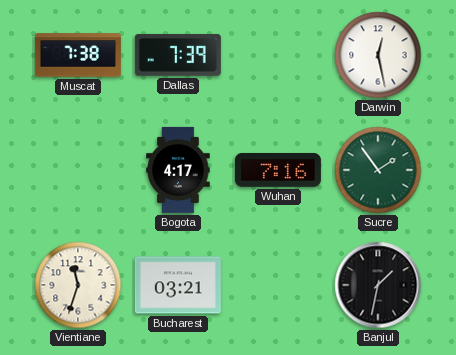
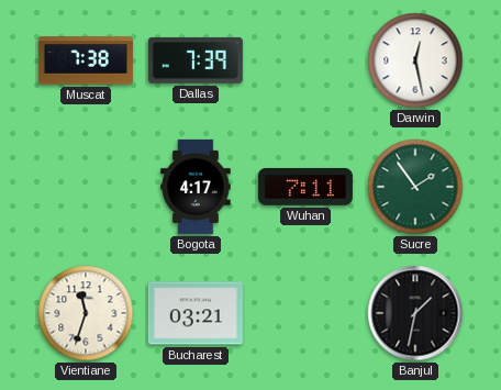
Wuhan: 7:16 -> 7:11 (305, 187)
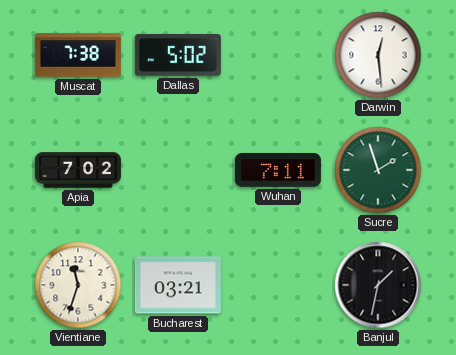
Dallas: 7:39 -> 5:02 (178, 55)
Darwin: 12:28 -> 12:29 (378, 55)
Apia: none -> 7:02 (78, 170)
Bogota: 4:17 -> none (196, 187)
Sucre: 1:54 -> 1:57 (378, 170)
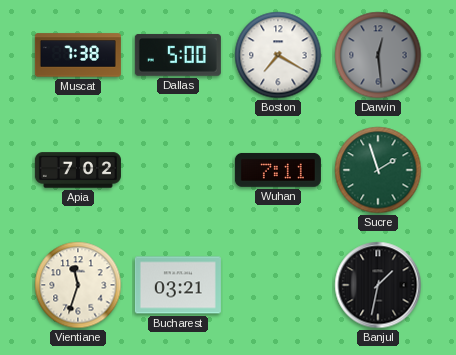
Dallas: 5:02 -> 5:00 (178, 55)
Boston: none -> 7:20 (278, 55)
Darwin dial: white -> grey (378, 55)
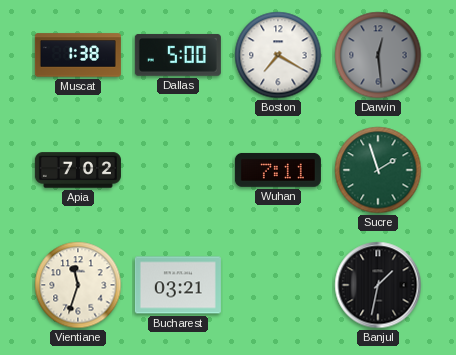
Muscat: 7:38 -> 1:38 (78, 55)
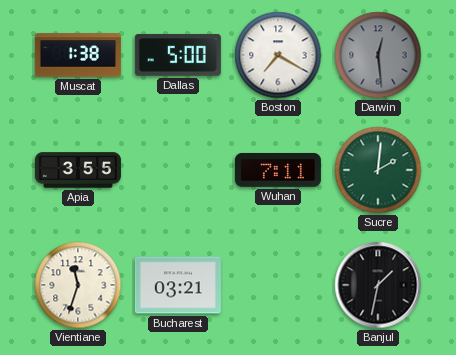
Apia: 7:02 -> 3:55 (78, 170)
Sucre: 1:57 -> 2:01 (378, 170)
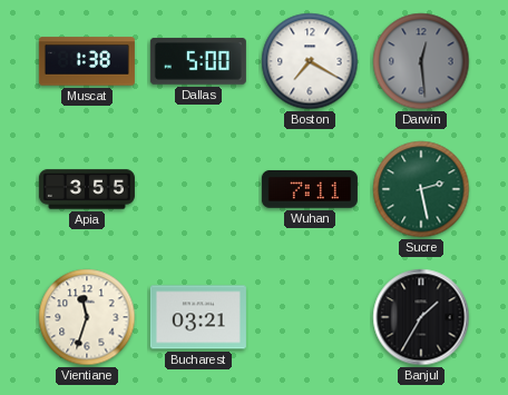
Sucre: 2:01 -> 2:28 (421, 189)
Banjul: 1:32 -> 1:35 (421, 317)
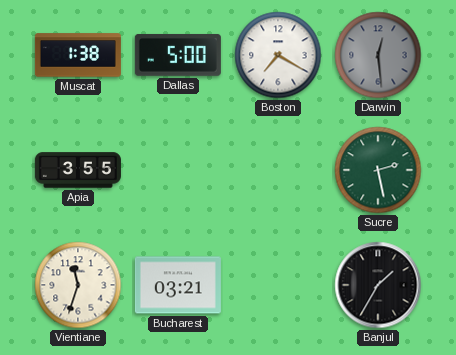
Wuhan: 7:11 -> none (310, 189)
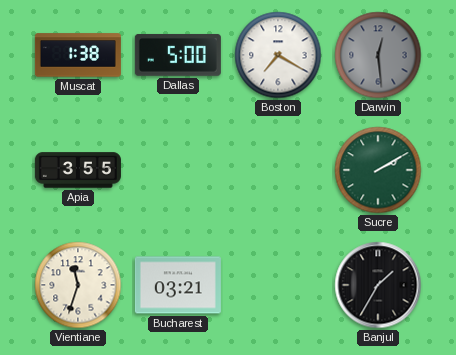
Sucre: 2:28 -> 2:10 (378, 170)
